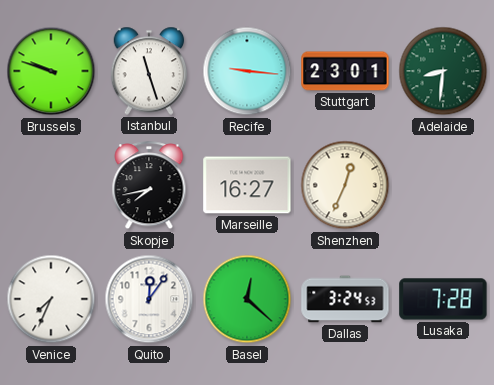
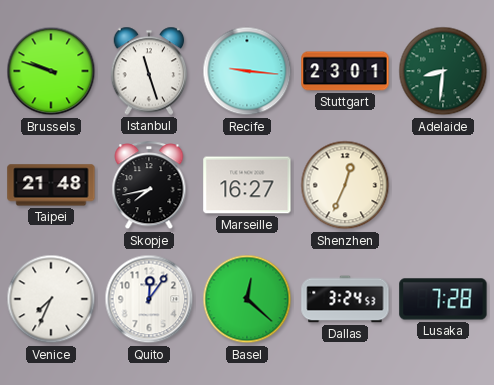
Taipei: none -> 21:48 (51, 185)
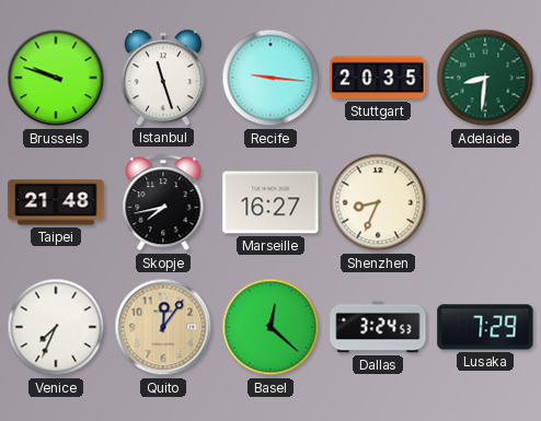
Stuttgart: 23:01 -> 20:35 (378, 78)
Shenzhen: 12:34 -> 8:34 (378, 202)
Quito dial: white -> champagne (163, 327)
Lusaka: 7:28 -> 7:29 (485, 327)
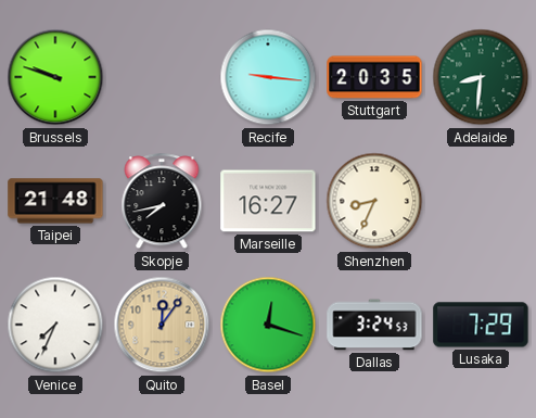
Istanbul: 11:27 -> none (163, 78)
Basel: 12:22 -> 12:18 (268, 325)
